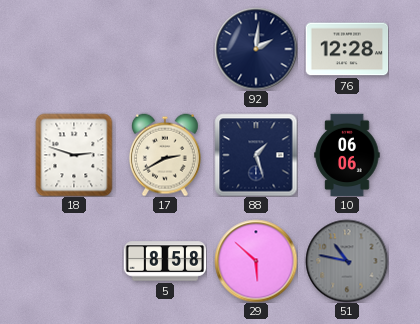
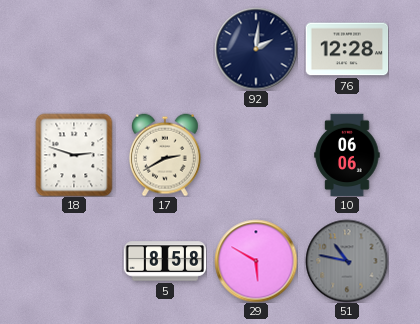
88: 1:27 -> none (256, 155)
29: 5:52 -> 5:50 (256, 261)
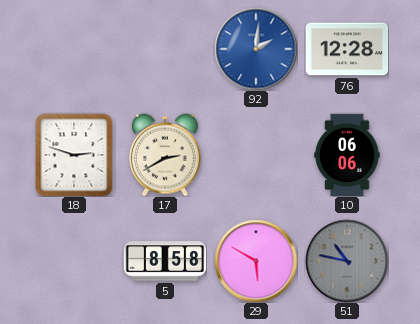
92 dial: navy -> blue (256, 49)
